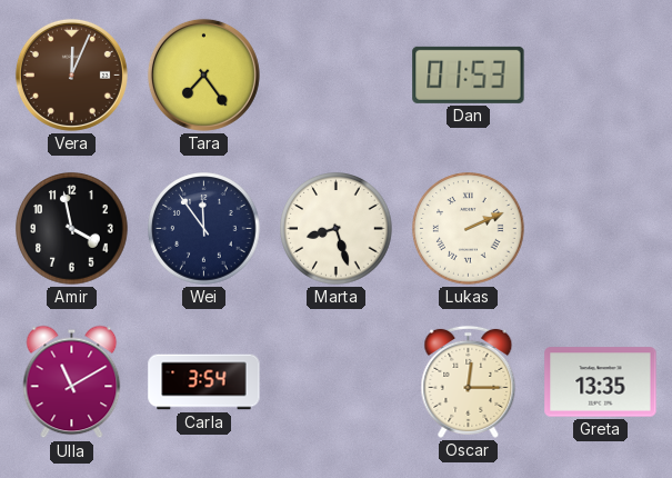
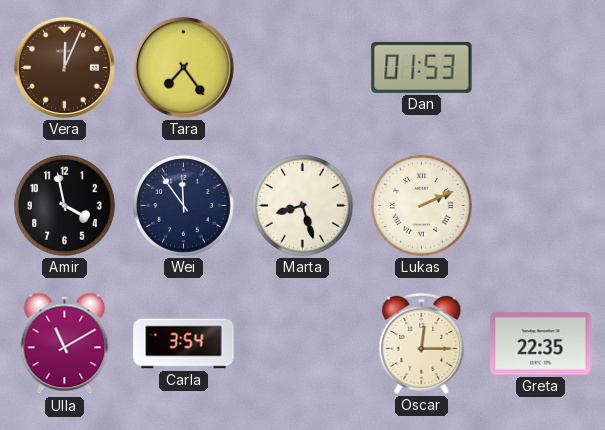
Greta: 13:35 -> 22:35 (541, 344)
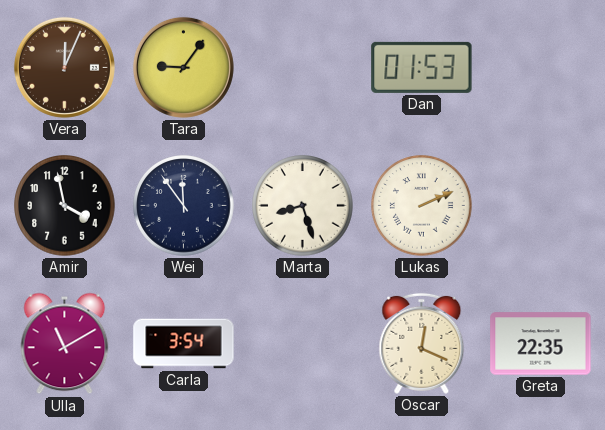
Tara: 7:24 -> 9:06 (183, 67)
Oscar: 12:15 -> 12:19 (422, 343)
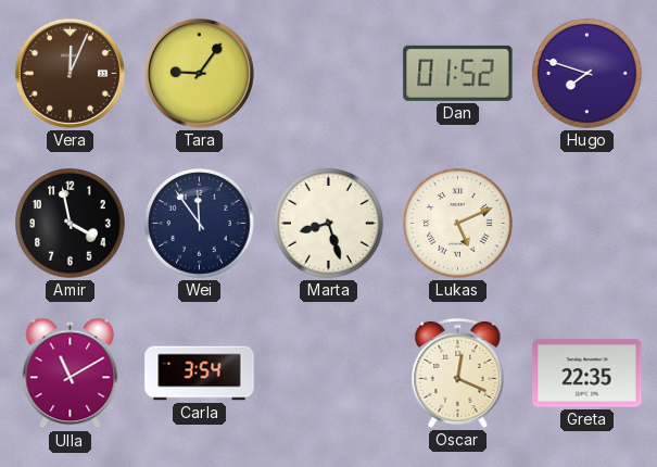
Dan: 01:53 -> 01:52 (458, 73)
Hugo: none -> 7:48 (587, 74)
Lukas: 2:11 -> 5:11 (458, 224)
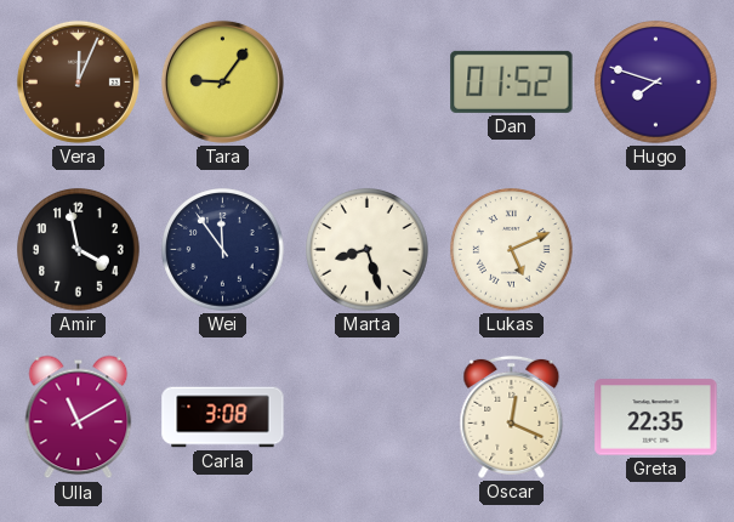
Carla: 3:54 -> 3:08 (223, 418)
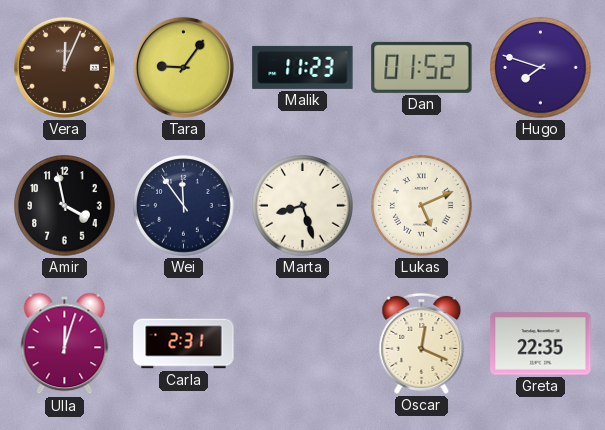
Malik: none -> 11:23 (303, 67)
Ulla: 11:10 -> 12:03 (65, 344)
Carla: 3:08 -> 2:31 (184, 344)
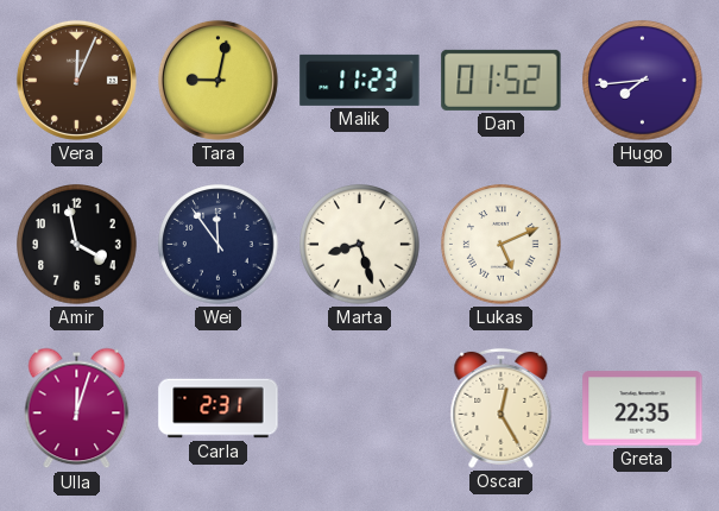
Tara: 9:06 -> 9:02 (217, 80)
Hugo: 7:48 -> 7:44 (643, 81)
Oscar: 12:19 -> 12:25 (502, 408)
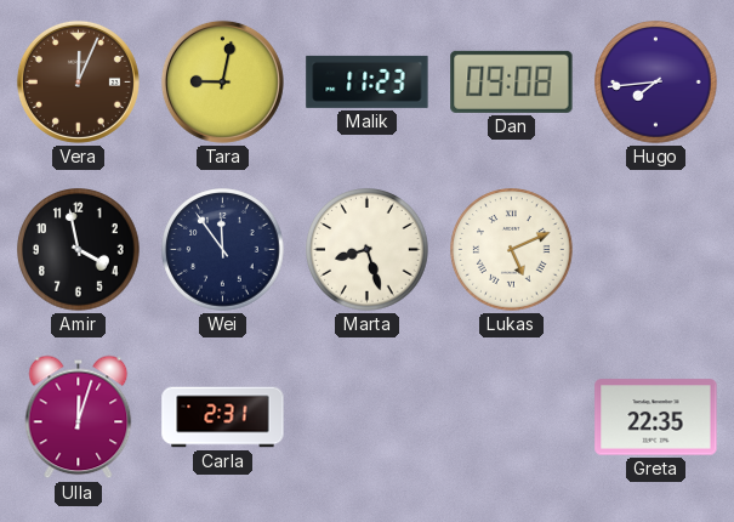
Dan: 01:52 -> 09:08 (512, 81)
Oscar: 12:25 -> none (502, 408)
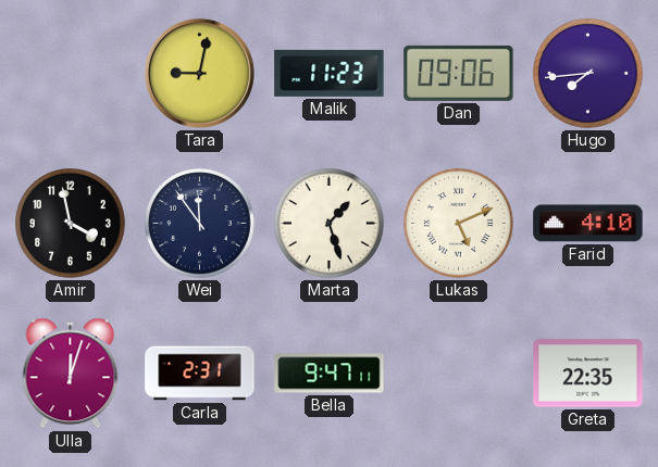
Vera: 12:04 -> none (78, 81)
Dan: 09:08 -> 09:06 (459, 73)
Marta: 8:27 -> 1:27 (330, 224)
Farid: none -> 4:10 (588, 224)
Bella: none -> 9:47 (330, 374)
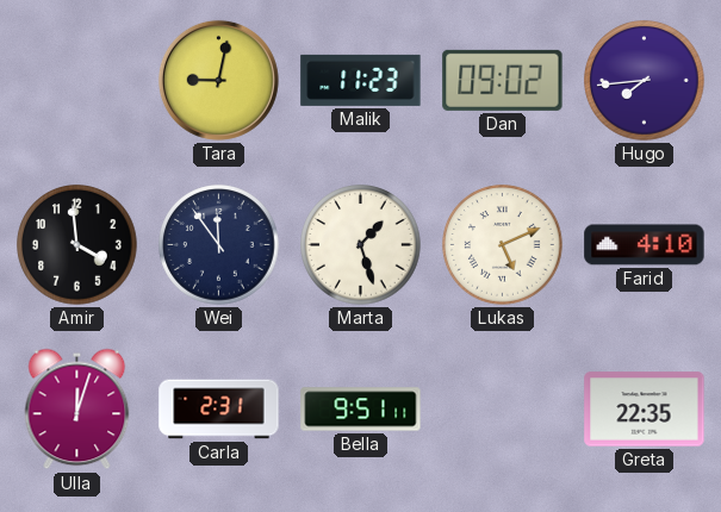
Dan: 09:06 -> 09:02 (503, 80)
Amir: 3:58 -> 3:59 (77, 245)
Bella: 9:47 -> 9:51 (361, 410)
